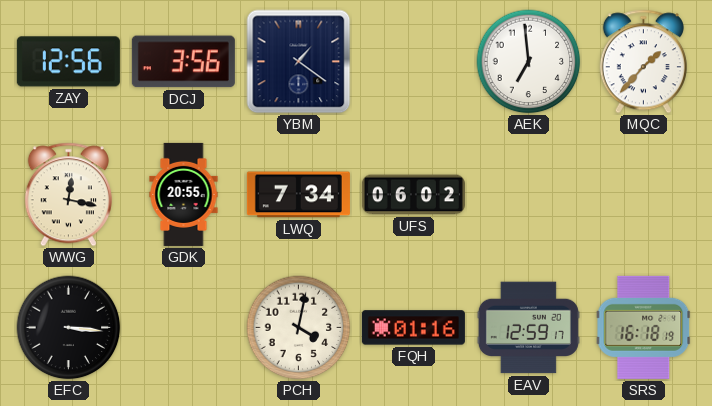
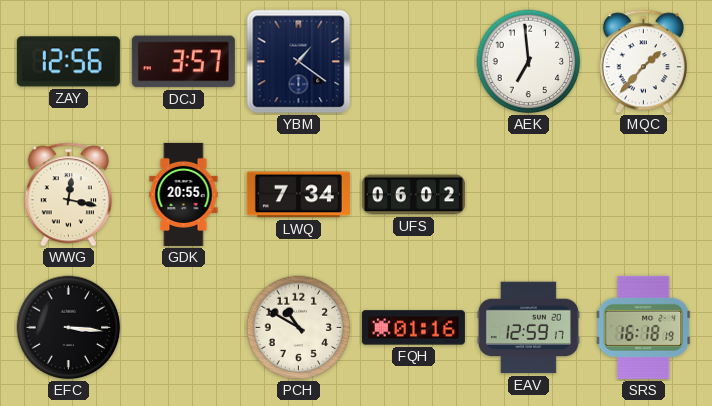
DCJ: 3:56 -> 3:57 (183, 62)
PCH: 4:02 -> 10:50 (299, 328)
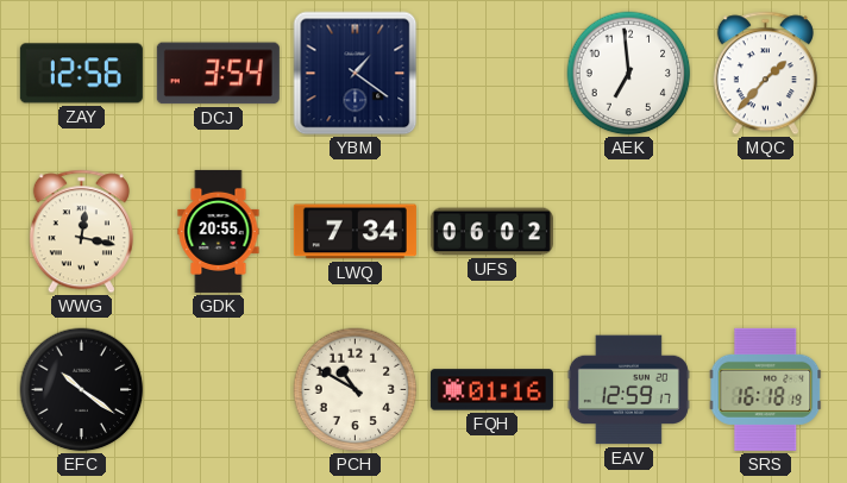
DCJ: 3:57 -> 3:54 (218, 74)
EFC: 3:16 -> 10:21 (82, 390)
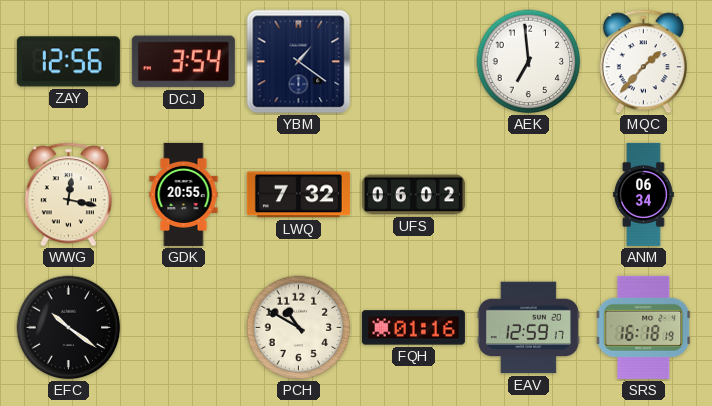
LWQ: 7:34 -> 7:32 (298, 195)
ANM: none -> 06:34 (644, 194)
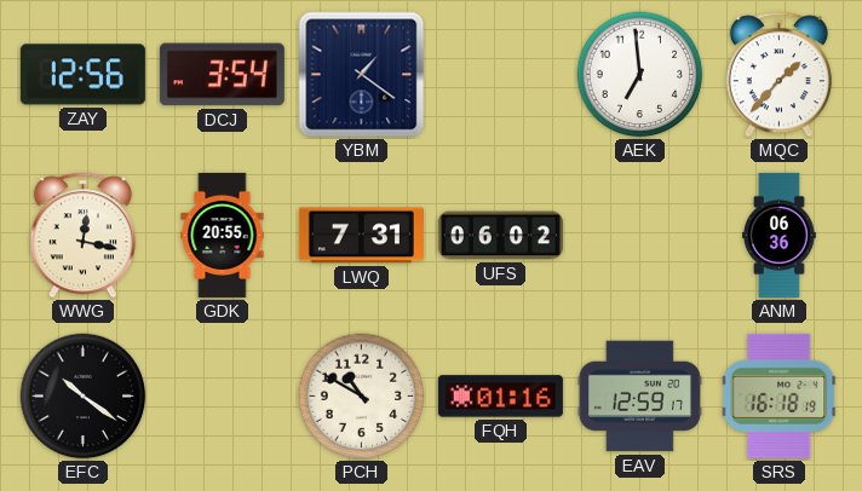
LWQ: 7:32 -> 7:31 (361, 236)
ANM: 06:34 -> 06:36 (780, 235)
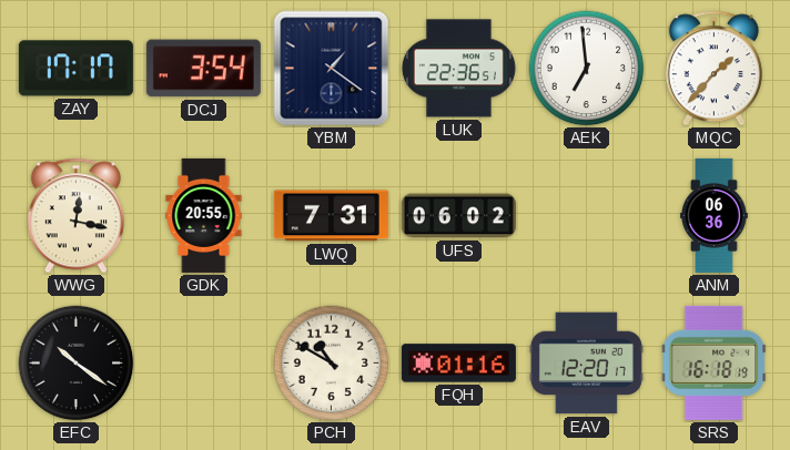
ZAY: 12:56 -> 17:17 (75, 69)
LUK: none -> 22:36 (458, 69)
EAV: 12:59 -> 12:20 (586, 364)
